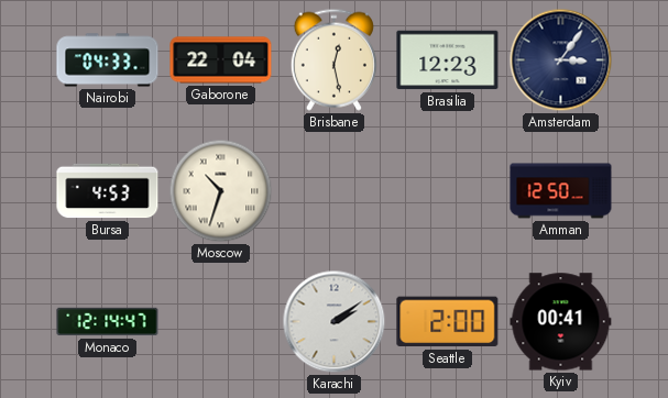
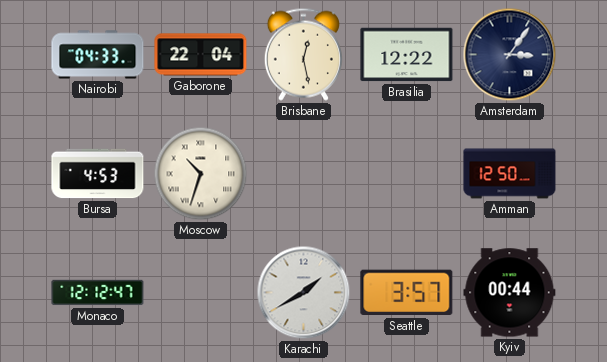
Brasilia: 12:23 -> 12:22 (407, 55)
Monaco: 12:14 -> 12:12 (98, 293)
Karachi: 2:09 -> 1:40 (304, 293)
Seattle: 2:00 -> 3:57 (407, 293)
Kyiv: 00:41 -> 00:44 (510, 293)
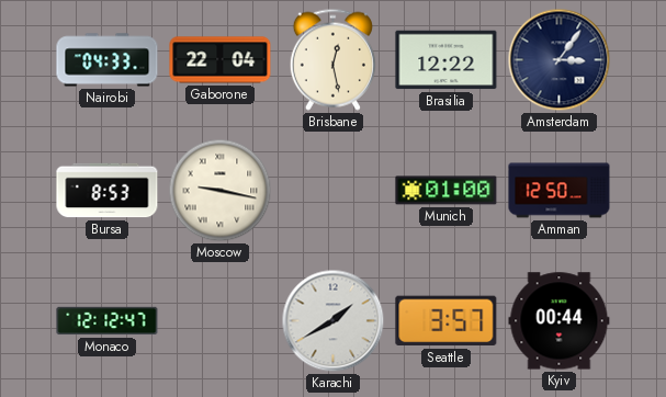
Bursa: 4:53 -> 8:53 (108, 191)
Moscow: 10:33 -> 9:17 (221, 191)
Munich: none -> 01:00 (447, 191)
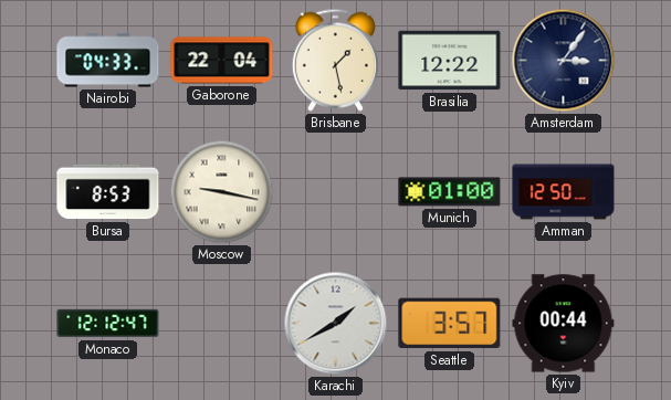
Brisbane: 12:28 -> 1:28 (335, 60)
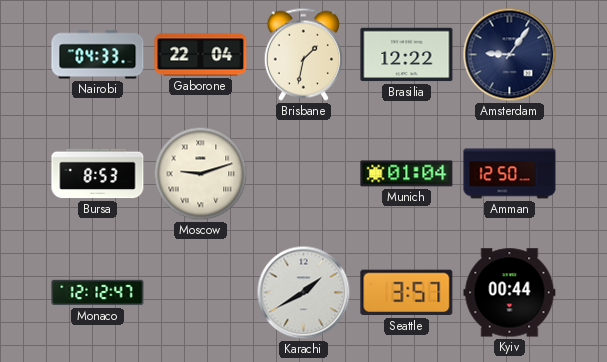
Brisbane: 1:28 -> 1:32 (303, 54)
Amsterdam: 3:06 -> 9:06 (510, 55)
Moscow: 9:17 -> 9:12 (201, 174)
Munich: 01:00 -> 01:04 (407, 174)
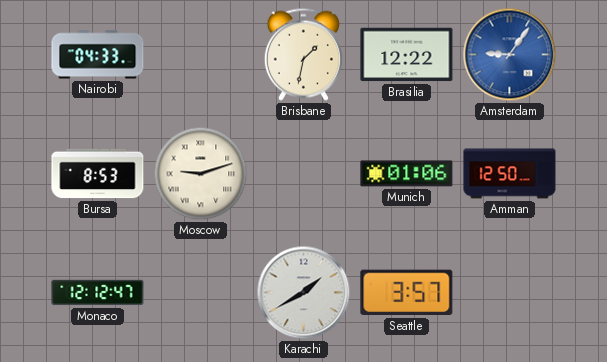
Gaborone: 22:04 -> none (201, 55)
Amsterdam dial: navy -> blue (510, 55)
Munich: 01:04 -> 01:06 (407, 174)
Kyiv: 00:44 -> none (510, 293)
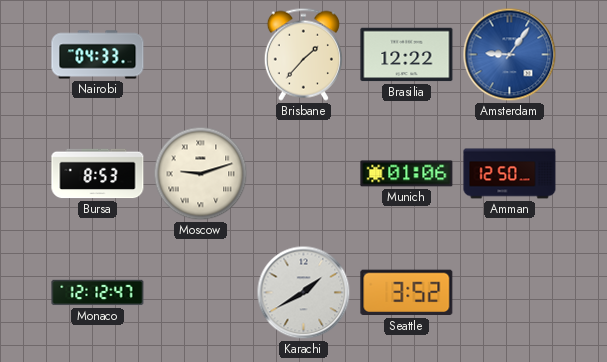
Brisbane: 1:32 -> 1:37 (303, 54)
Seattle: 3:57 -> 3:52 (407, 293)
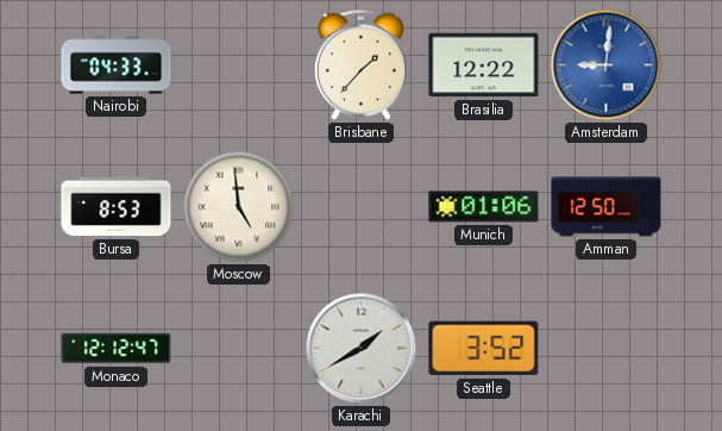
Amsterdam: 9:06 -> 9:01 (607, 65)
Moscow: 9:12 -> 4:59 (239, 207)
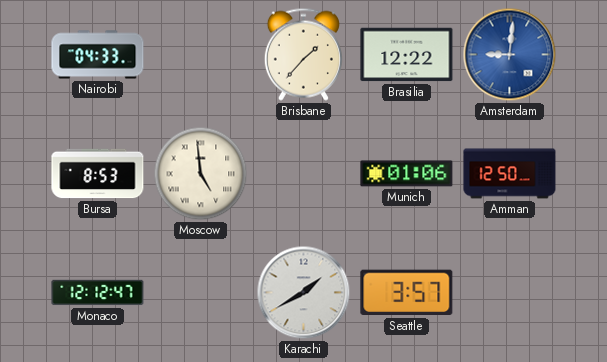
Seattle: 3:52 -> 3:57 (407, 293)
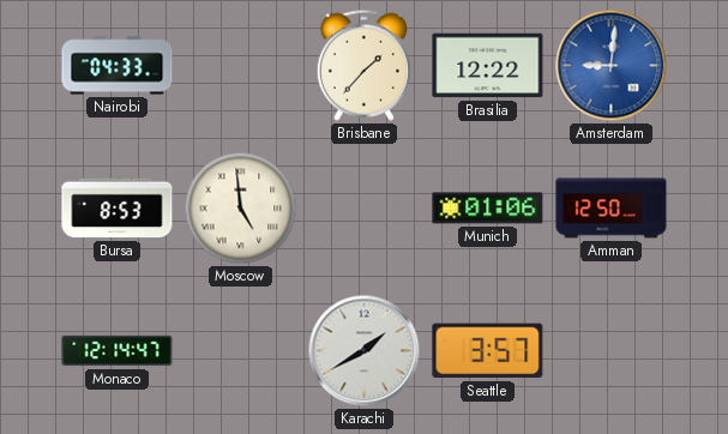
Monaco: 12:12 -> 12:14 (118, 351)
